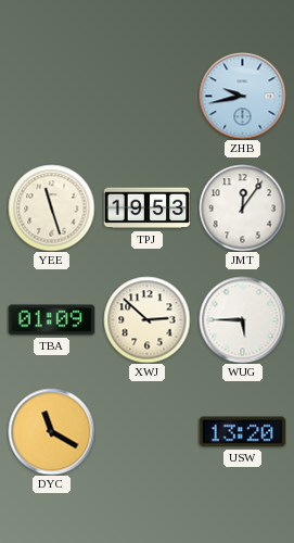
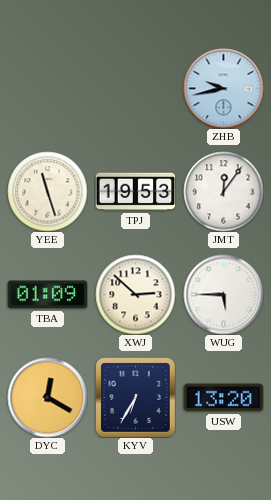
DYC: 11:20 -> 12:20 (47, 397)
KYV: none -> 6:35 (136, 398)
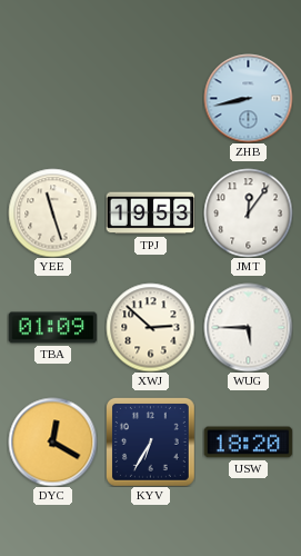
ZHB: 9:43 -> 8:43 (248, 98)
USW: 13:20 -> 18:20 (248, 443)
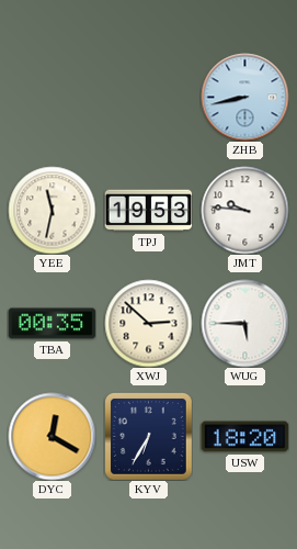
YEE: 11:27 -> 11:32 (52, 210)
JMT: 12:06 -> 9:46 (244, 210)
TBA: 01:09 -> 00:35 (52, 324)
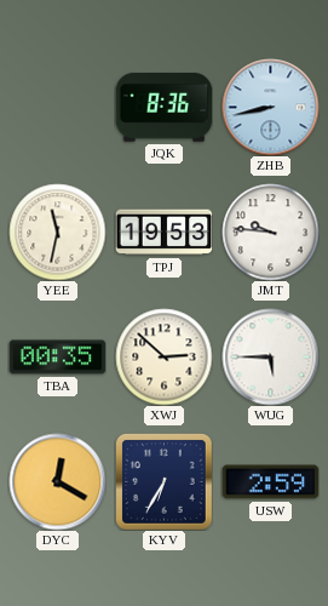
JQK: none -> 8:36 (163, 108)
USW: 18:20 -> 2:59 (270, 482)
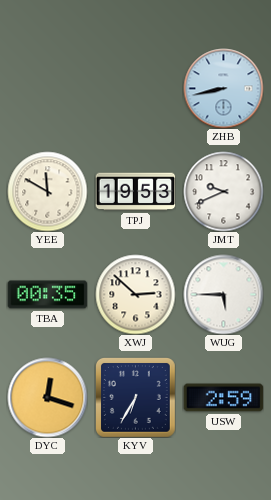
JQK: 8:36 -> none (163, 108)
YEE: 11:32 -> 11:50 (47, 191)
JMT: 9:46 -> 9:41 (223, 191)
DYC: 12:20 -> 12:18 (47, 397)
